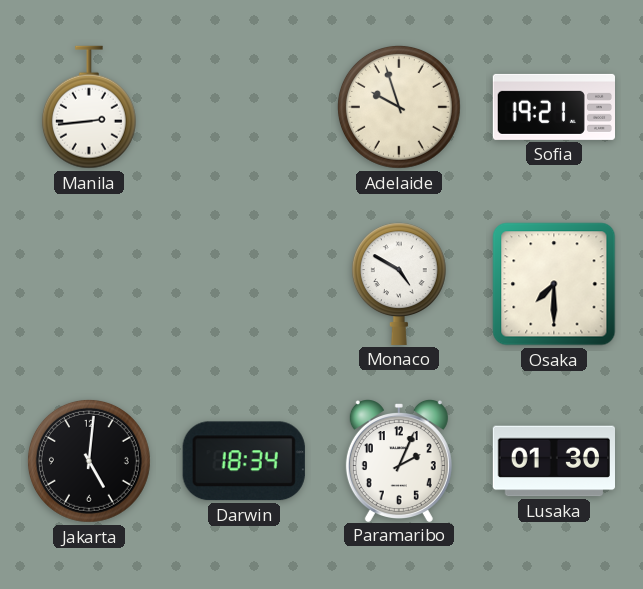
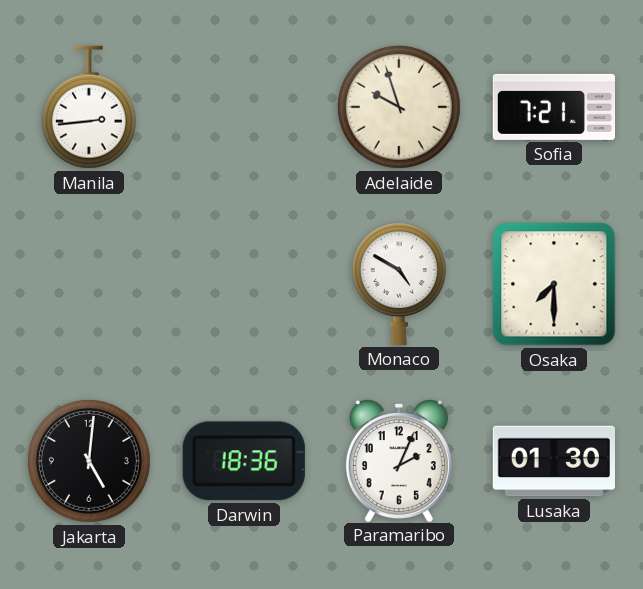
Sofia: 19:21 -> 7:21 (553, 107)
Darwin: 18:34 -> 18:36 (244, 461)
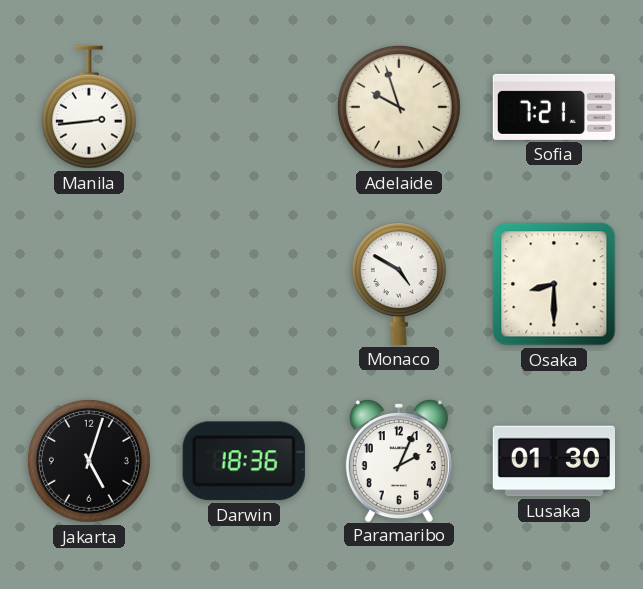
Osaka: 7:30 -> 8:30 (554, 284)
Jakarta: 5:01 -> 5:03 (89, 461)
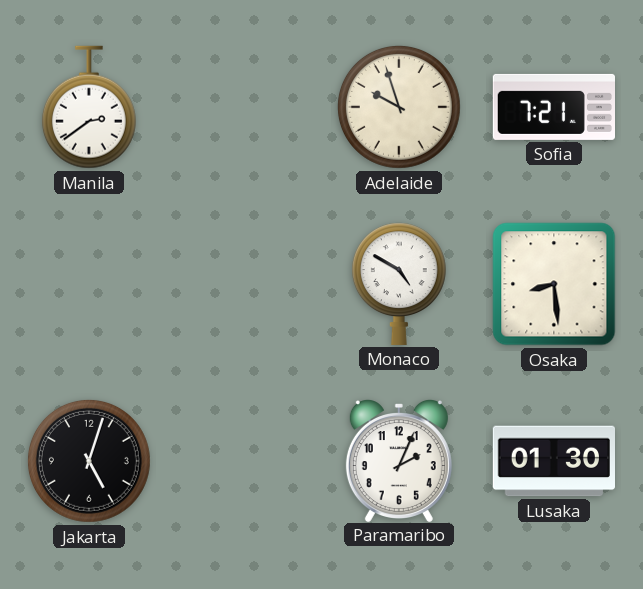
Manila: 2:44 -> 2:39 (89, 107)
Osaka: 8:30 -> 8:29 (554, 284)
Darwin: 18:36 -> none (244, 461)
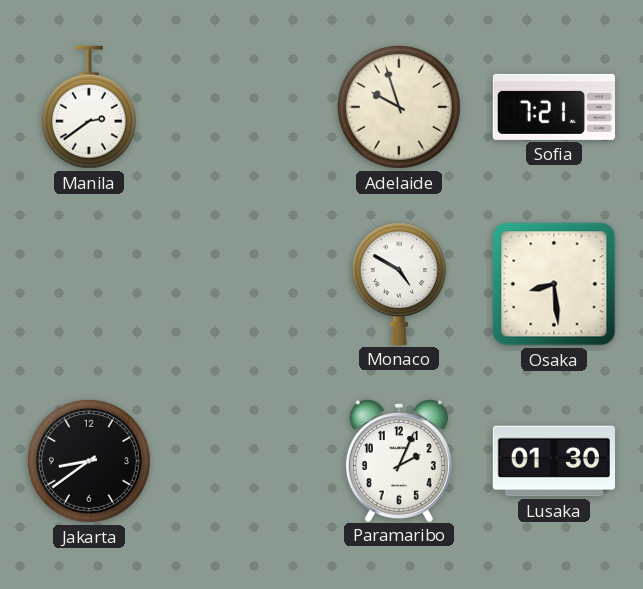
Jakarta: 5:03 -> 8:39 (89, 461)
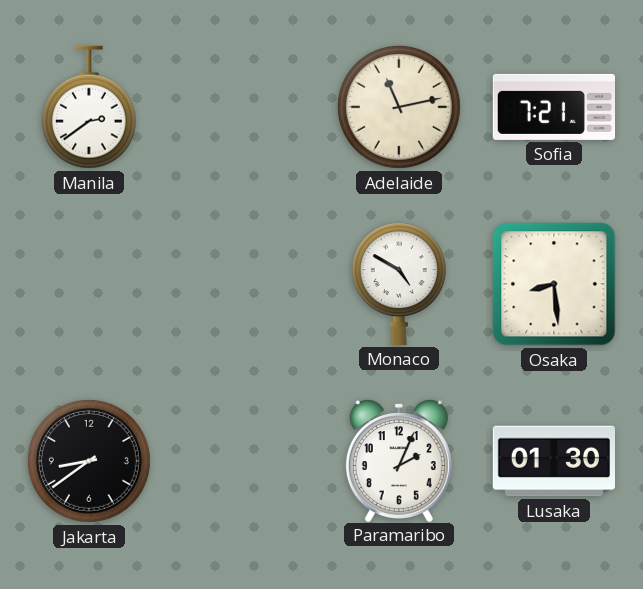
Adelaide: 9:57 -> 11:13 (399, 107)
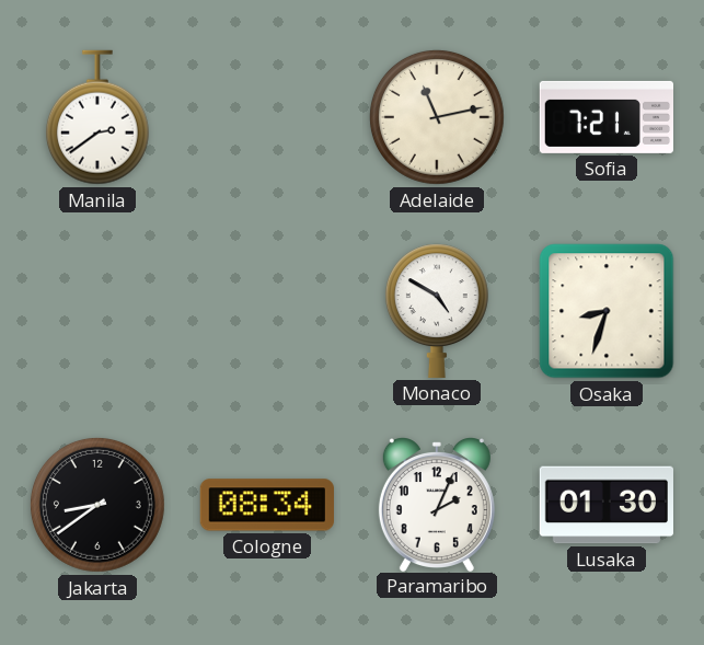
Osaka: 8:29 -> 8:33 (607, 311)
Cologne: none -> 08:34 (267, 505)
